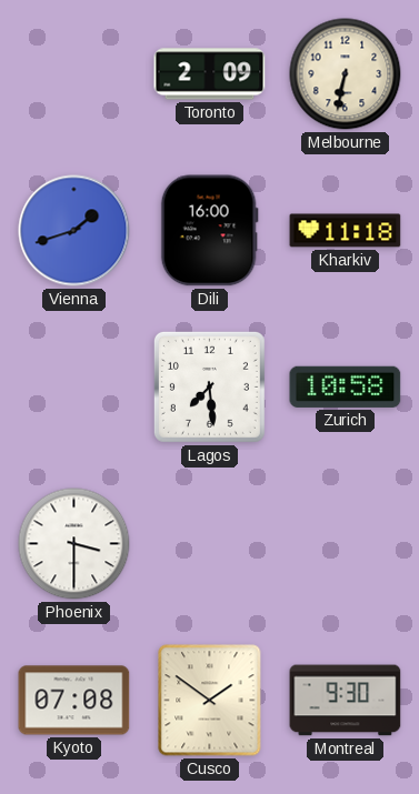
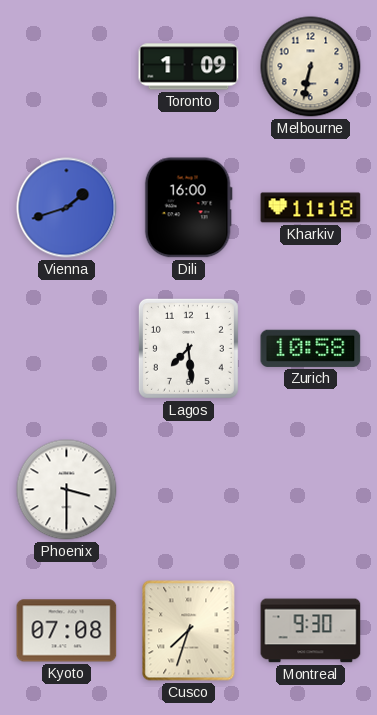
Toronto: 2:09 -> 1:09 (189, 67)
Cusco: 1:51 -> 7:33 (189, 631)
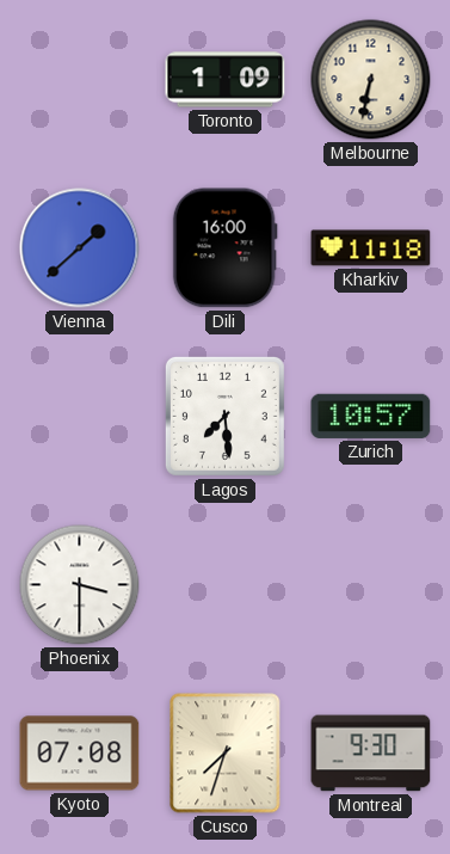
Vienna: 1:42 -> 1:38 (80, 248)
Zurich: 10:58 -> 10:57 (371, 416)
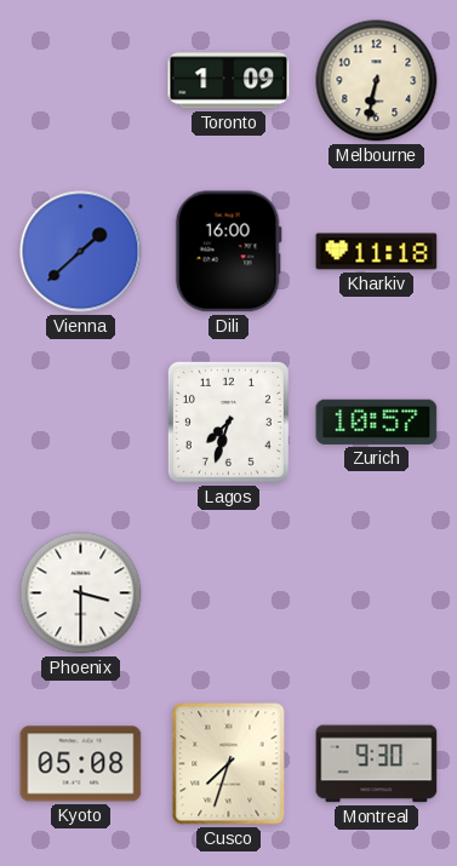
Lagos: 7:29 -> 7:33 (228, 421)
Kyoto: 07:08 -> 05:08 (81, 764)
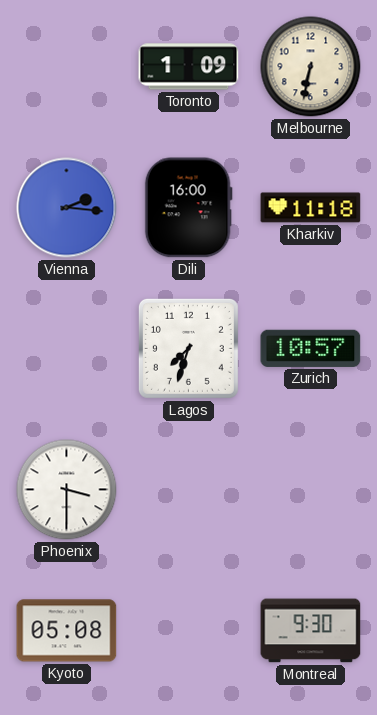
Vienna: 1:38 -> 2:16 (67, 208)
Cusco: 7:33 -> none (229, 764)
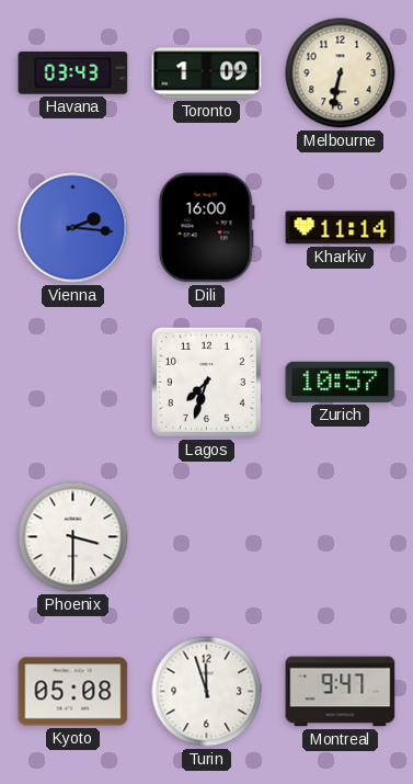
Havana: none -> 03:43 (73, 73)
Kharkiv: 11:18 -> 11:14 (341, 228)
Turin: none -> 11:57 (207, 692)
Montreal: 9:30 -> 9:47 (341, 692)
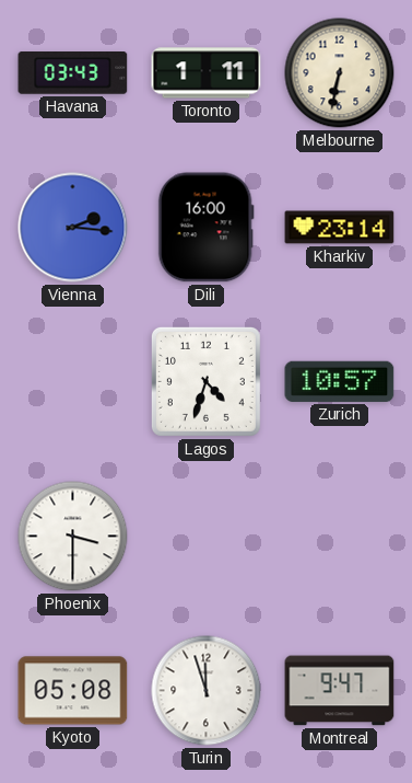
Toronto: 1:09 -> 1:11 (207, 73)
Kharkiv: 11:14 -> 23:14 (340, 228)
Lagos: 7:33 -> 4:33 (205, 381)
